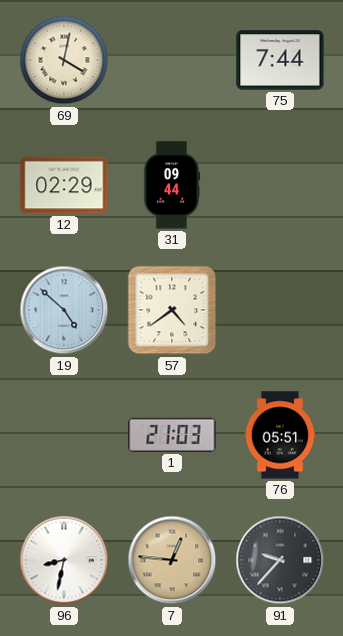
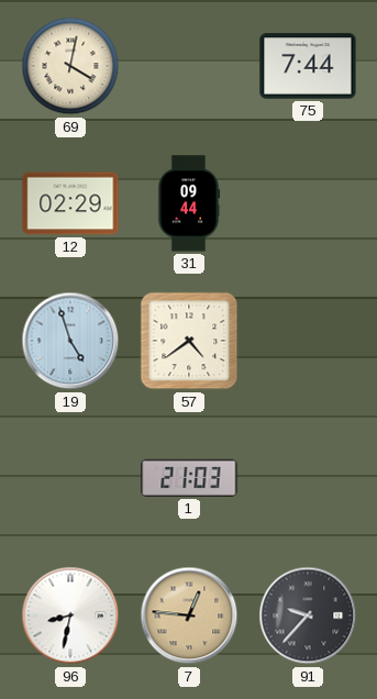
19: 4:52 -> 4:57 (70, 341)
76: 05:51 -> none (280, 435)
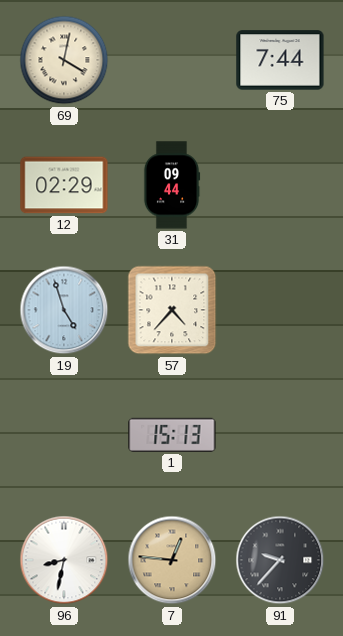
57: 4:39 -> 4:37 (172, 310)
1: 21:03 -> 15:13 (172, 435)
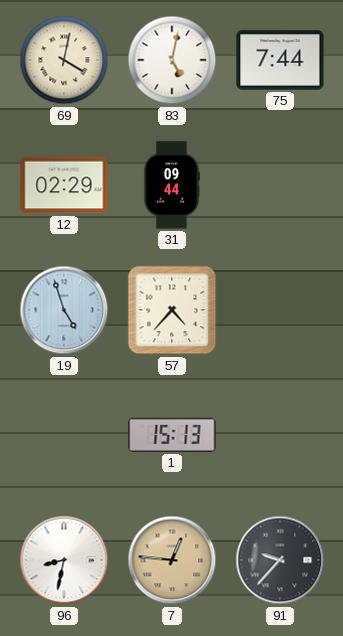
83: none -> 5:02 (172, 60)
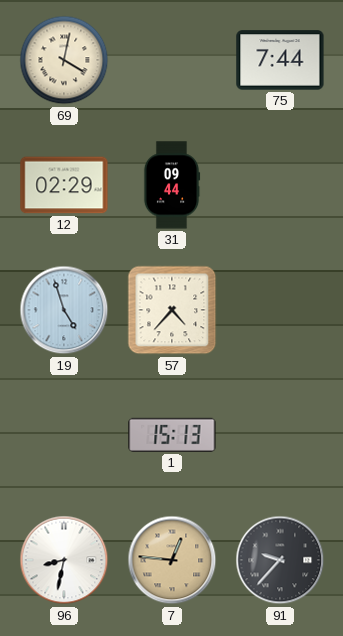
83: 5:02 -> none (172, 60)
